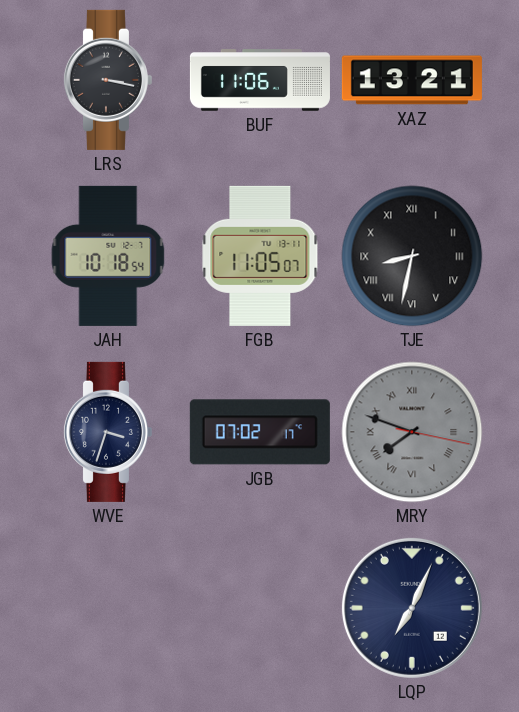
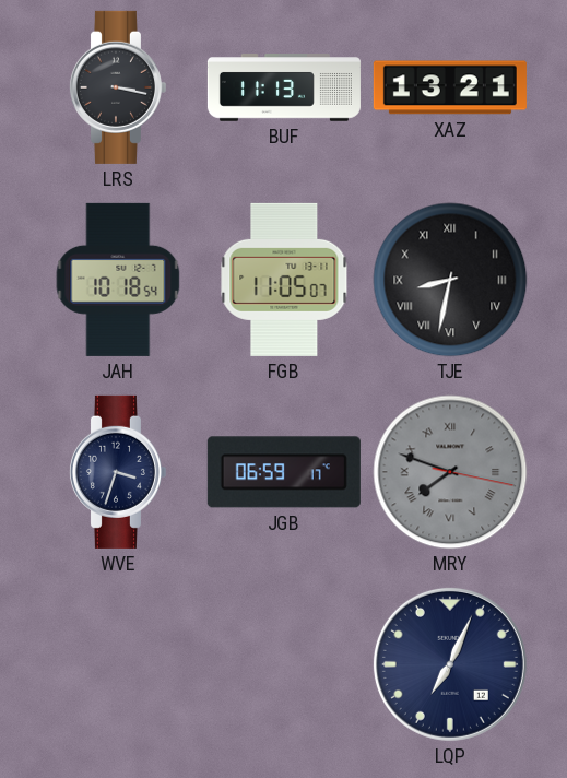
BUF: 11:06 -> 11:13 (284, 87)
JGB: 07:02 -> 06:59 (284, 472)
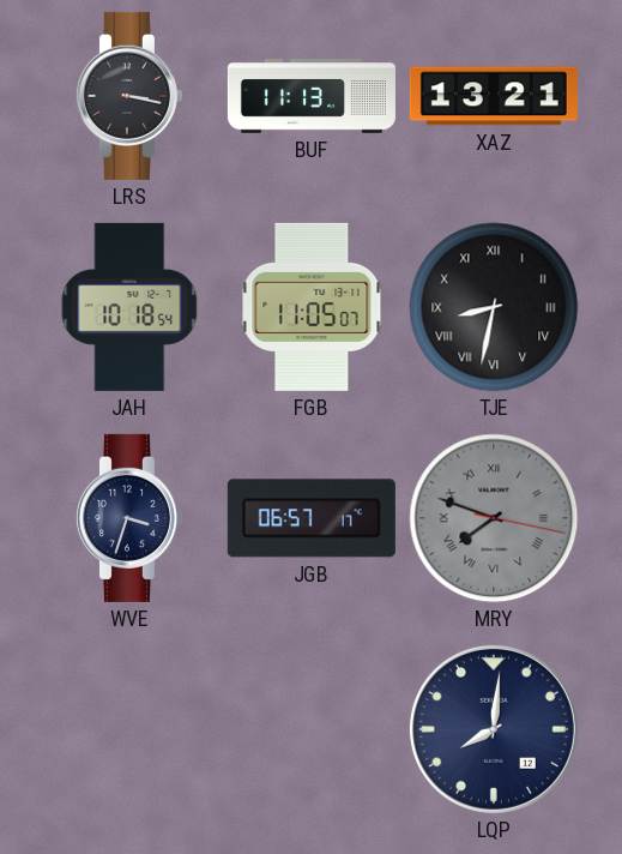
JGB: 06:59 -> 06:57 (312, 518)
LQP: 7:04 -> 8:01 (494, 729)
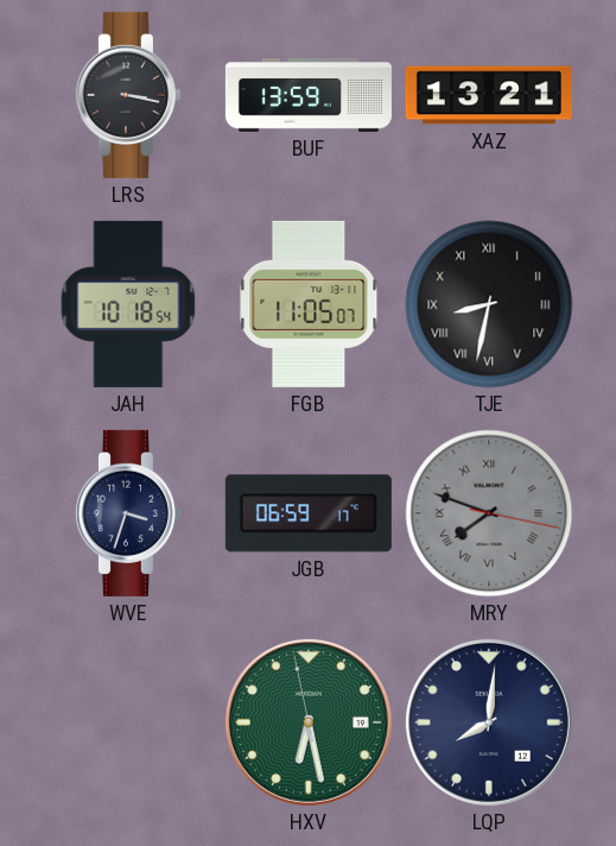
BUF: 11:13 -> 13:59 (309, 95)
JGB: 06:57 -> 06:59 (309, 513)
HXV: none -> 6:27 (309, 722)
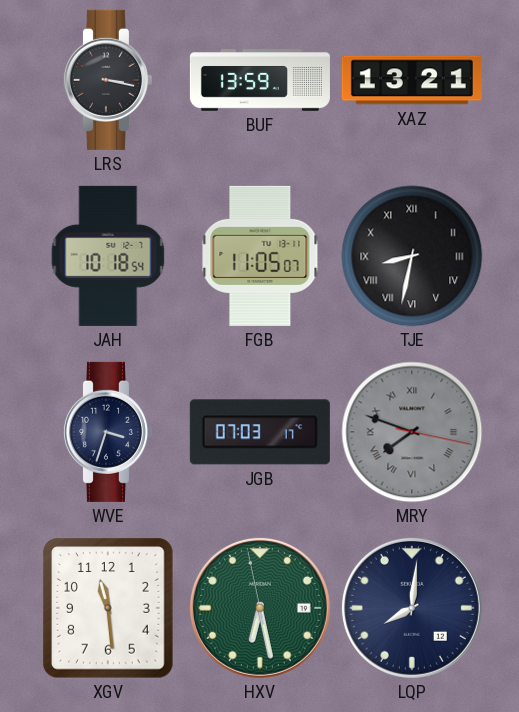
JGB: 06:59 -> 07:03 (260, 432)
XGV: none -> 11:29 (109, 608)
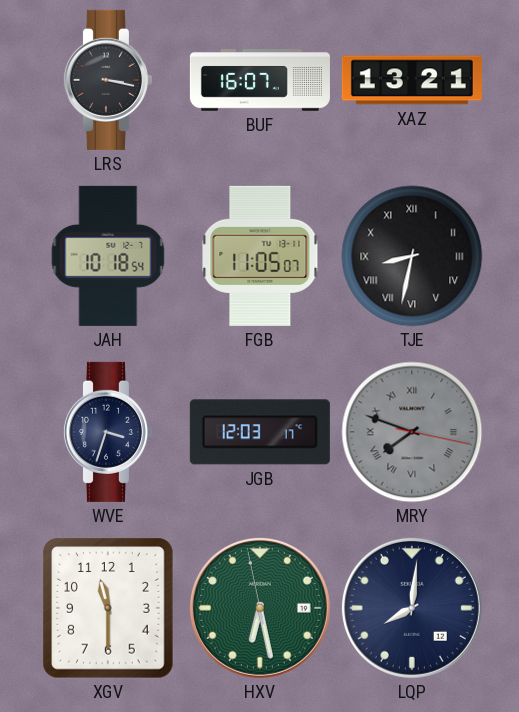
BUF: 13:59 -> 16:07 (260, 80)
JGB: 07:03 -> 12:03 (260, 432)
XGV: 11:29 -> 11:30 (109, 608)
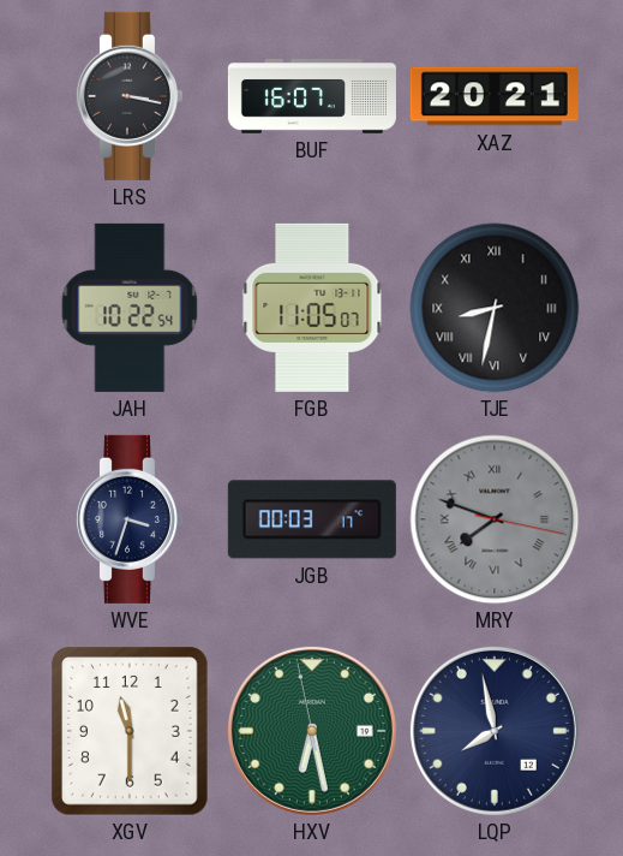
XAZ: 13:21 -> 20:21 (495, 96)
JAH: 10:18 -> 10:22 (130, 308)
JGB: 12:03 -> 00:03 (312, 519)
LQP: 8:01 -> 7:58 (495, 731)
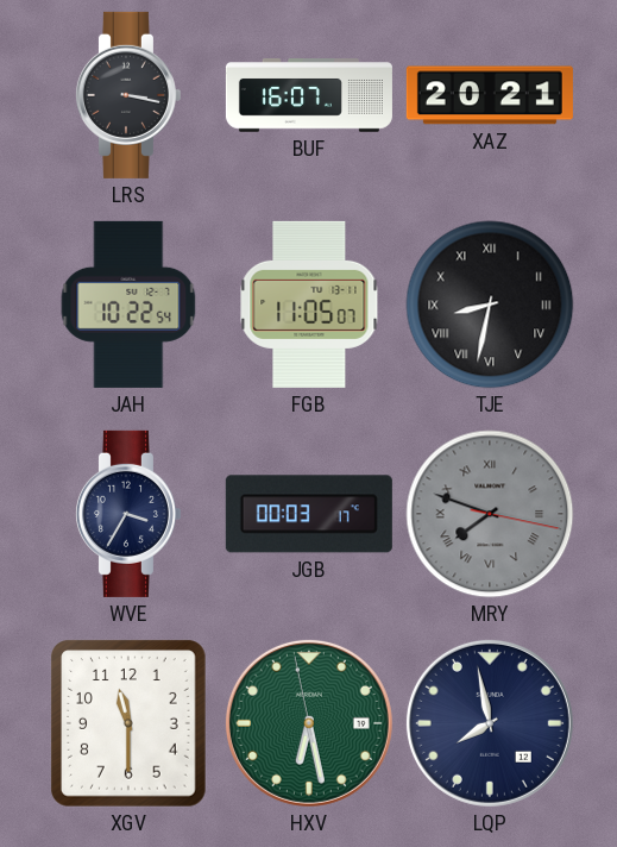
WVE: 3:33 -> 3:35 (127, 514)
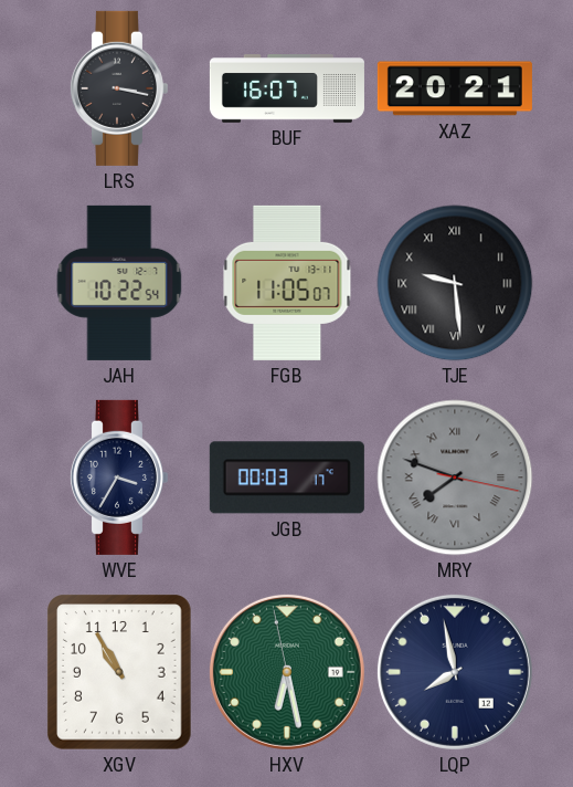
TJE: 8:32 -> 9:29 (455, 283)
XGV: 11:30 -> 10:55 (120, 672)
